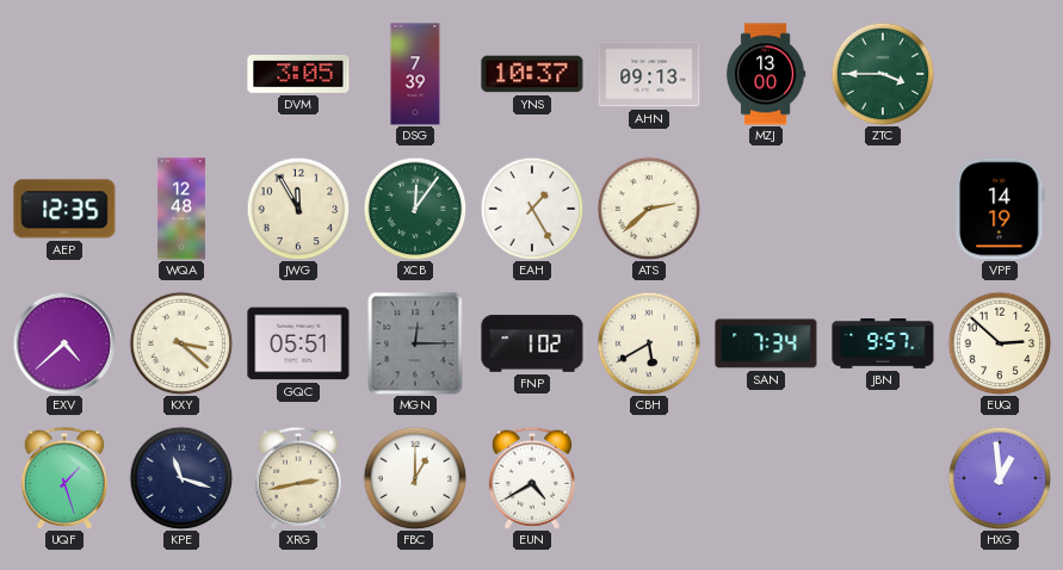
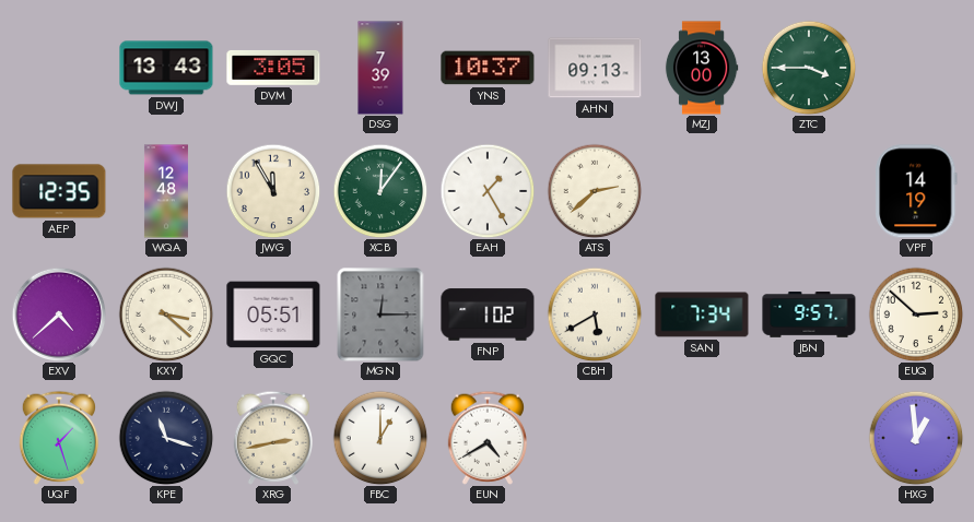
DWJ: none -> 13:43 (166, 68)
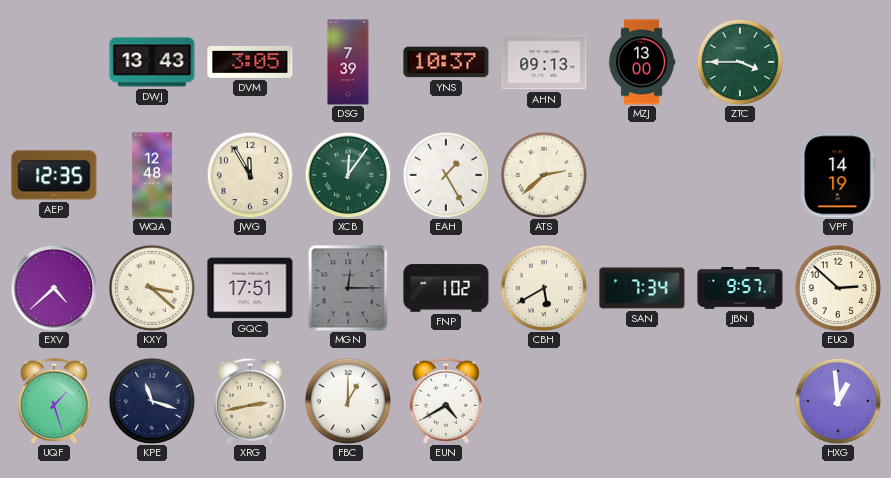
GQC: 05:51 -> 17:51 (250, 288)
